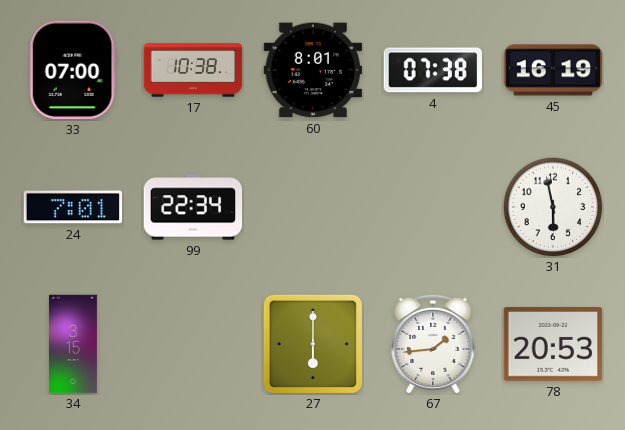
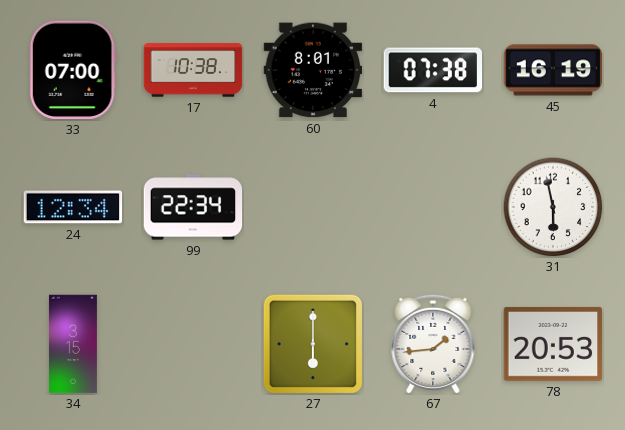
24: 7:01 -> 12:34 (73, 207)
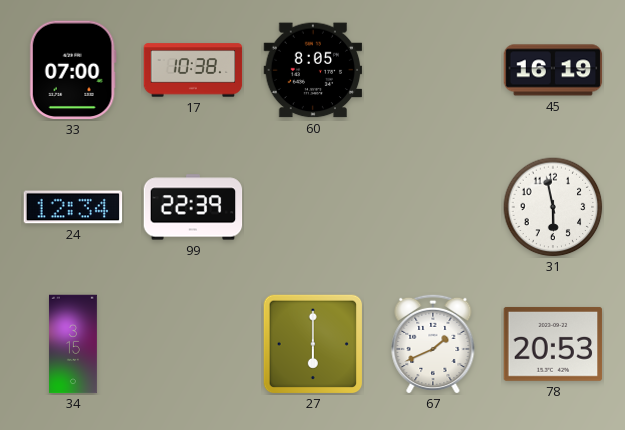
60: 8:01 -> 8:05 (313, 70)
4: 07:38 -> none (432, 70)
99: 22:34 -> 22:39 (193, 207)
67: 1:44 -> 1:41 (433, 344)
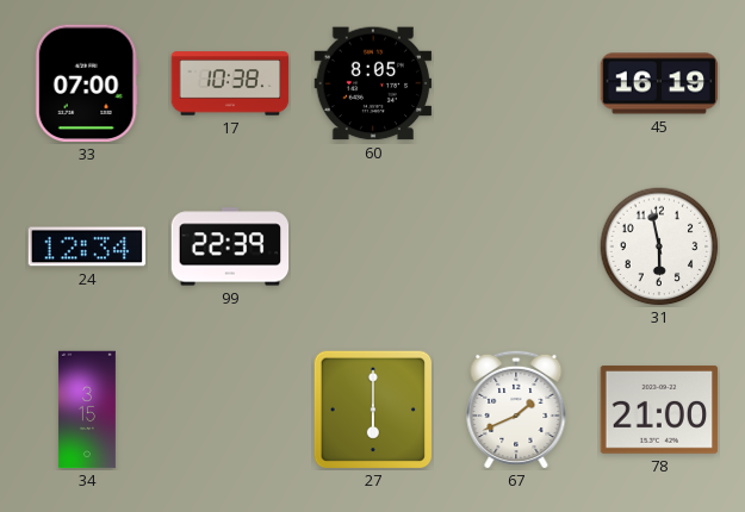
78: 20:53 -> 21:00 (659, 410)
